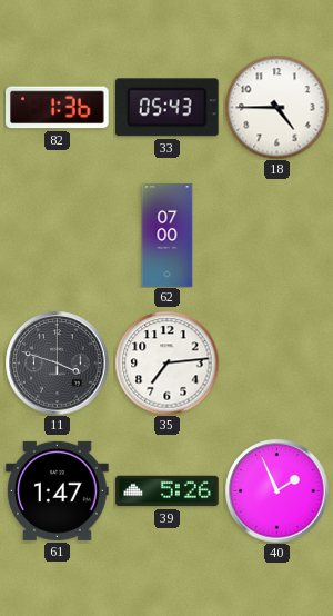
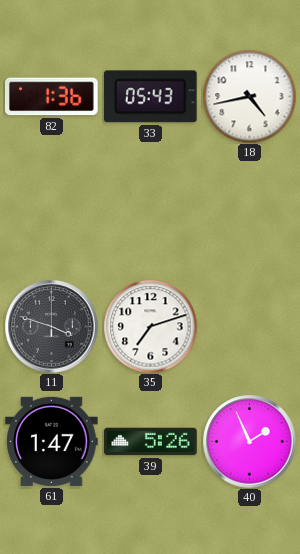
18: 4:45 -> 4:43 (249, 96)
62: 07:00 -> none (168, 236)
35: 7:14 -> 7:12 (150, 326)
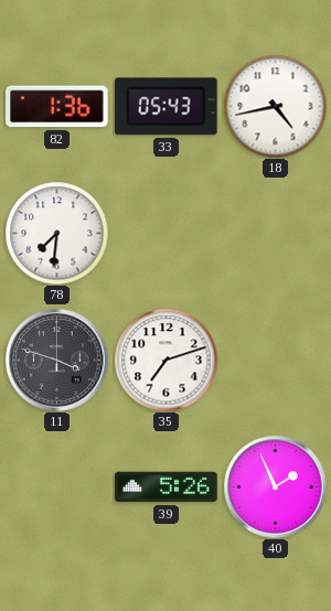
78: none -> 7:31 (56, 233)
61: 1:47 -> none (52, 441)
